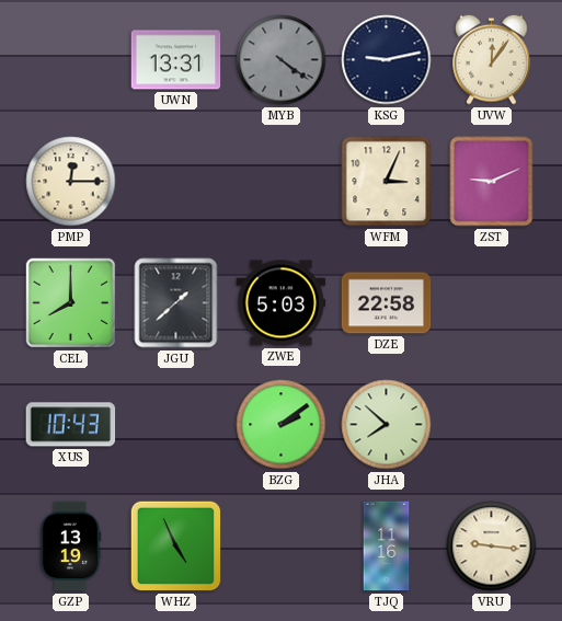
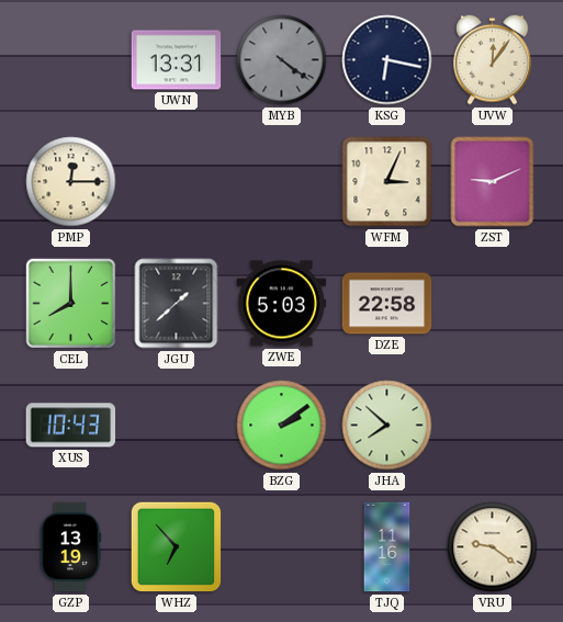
KSG: 9:13 -> 6:17 (387, 60)
WHZ: 4:56 -> 6:53 (177, 547)
VRU: 9:16 -> 9:21 (493, 547)
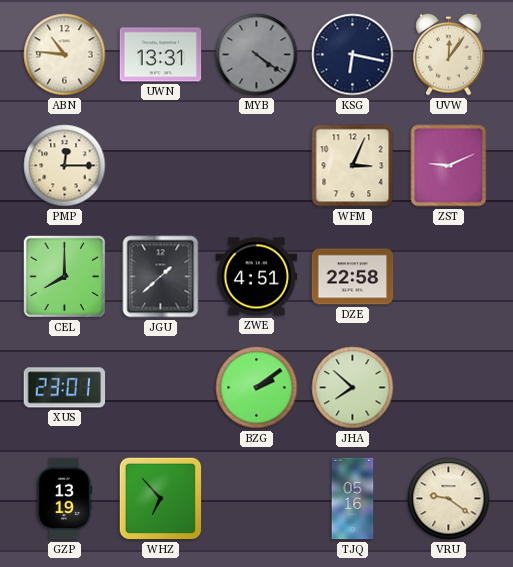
ABN: none -> 10:46 (65, 55)
ZWE: 5:03 -> 4:51 (257, 277)
XUS: 10:43 -> 23:01 (65, 388)
TJQ: 11:16 -> 05:16 (353, 499)
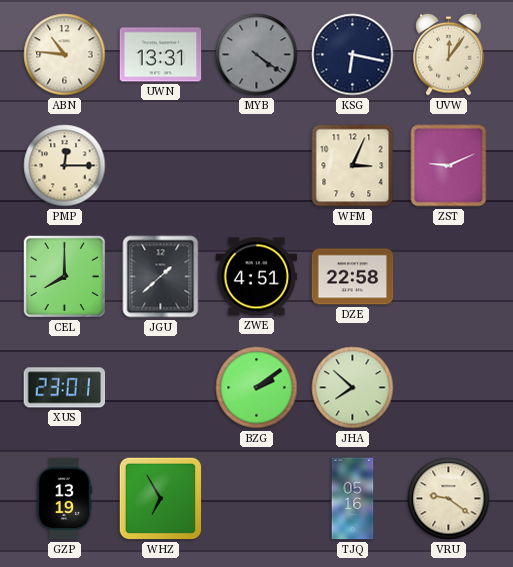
WHZ: 6:53 -> 6:55 (161, 499)
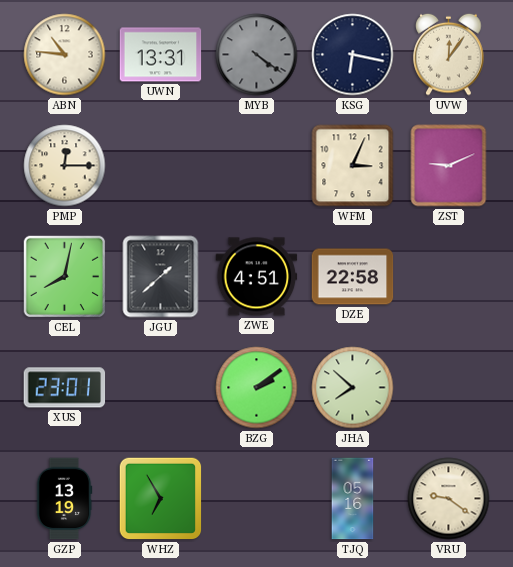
CEL: 8:00 -> 8:02 (65, 277)
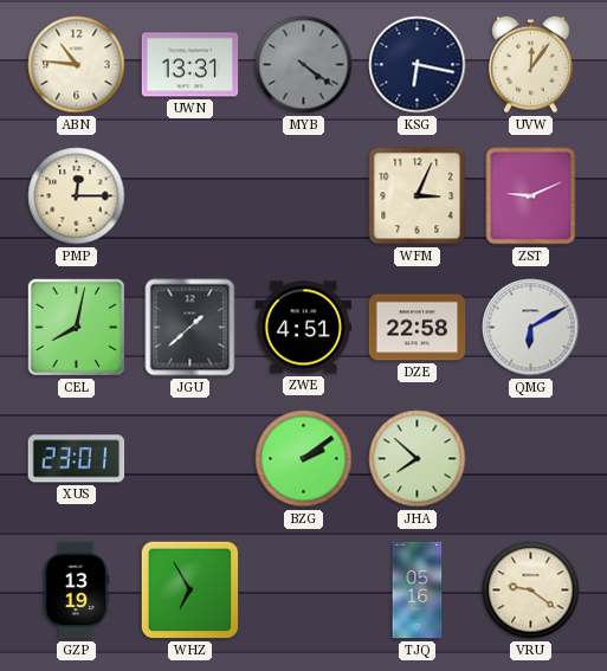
QMG: none -> 6:10 (531, 328)
